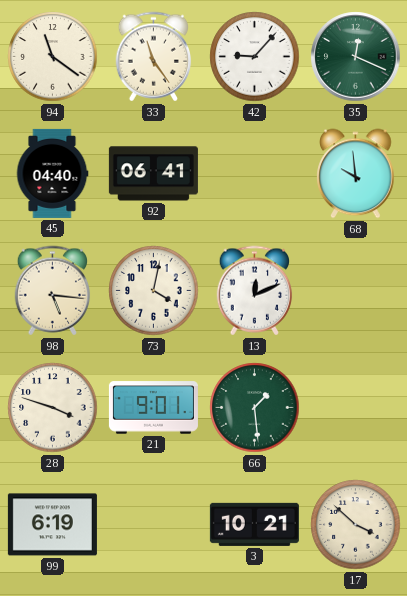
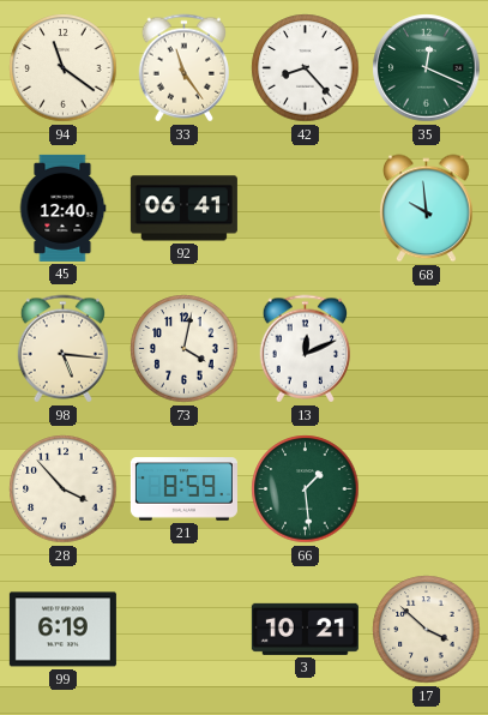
42: 9:07 -> 8:23 (306, 68)
45: 04:40 -> 12:40 (62, 208)
28: 3:48 -> 3:53 (64, 489)
21: 9:01 -> 8:59 (183, 489)
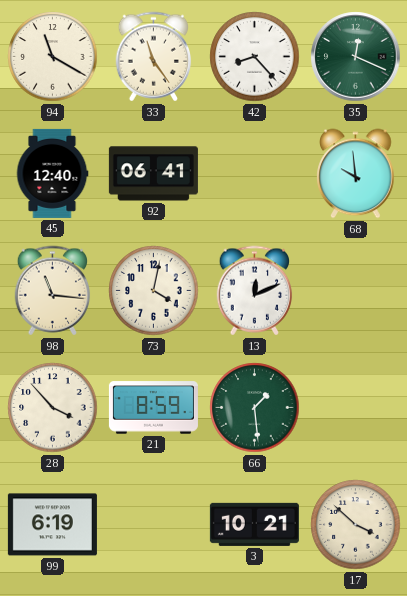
94: 11:21 -> 11:20 (53, 57)
98: 5:16 -> 11:16 (53, 291)
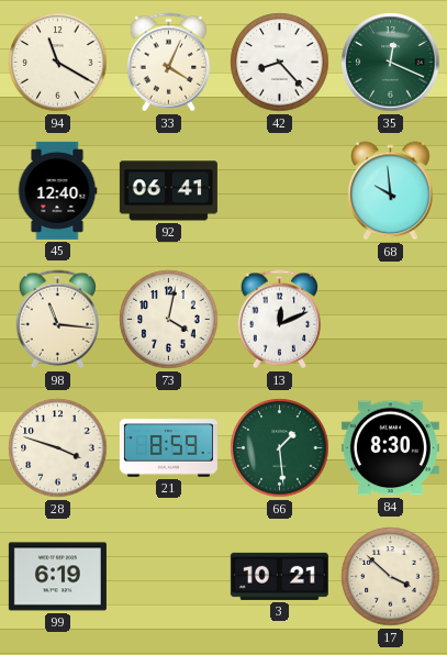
33: 11:24 -> 4:04 (169, 63)
28: 3:53 -> 3:48 (58, 448)
84: none -> 8:30 (390, 448)
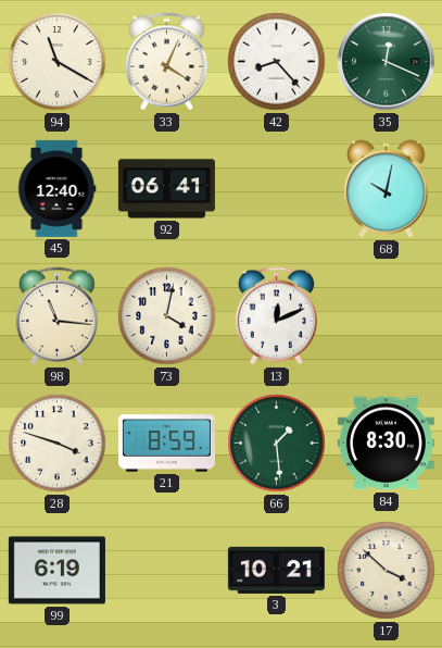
68: 9:59 -> 10:02 (387, 189)
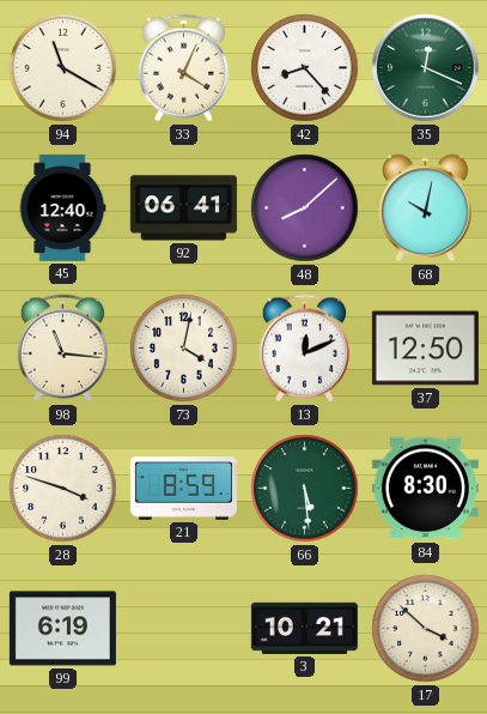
48: none -> 8:08 (305, 208)
37: none -> 12:50 (425, 349)
66: 1:29 -> 5:29 (305, 489)
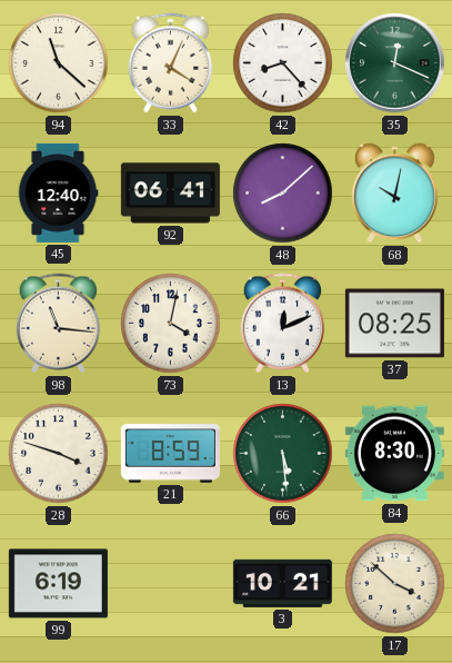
94: 11:20 -> 11:22 (59, 63)
37: 12:50 -> 08:25 (394, 324)
